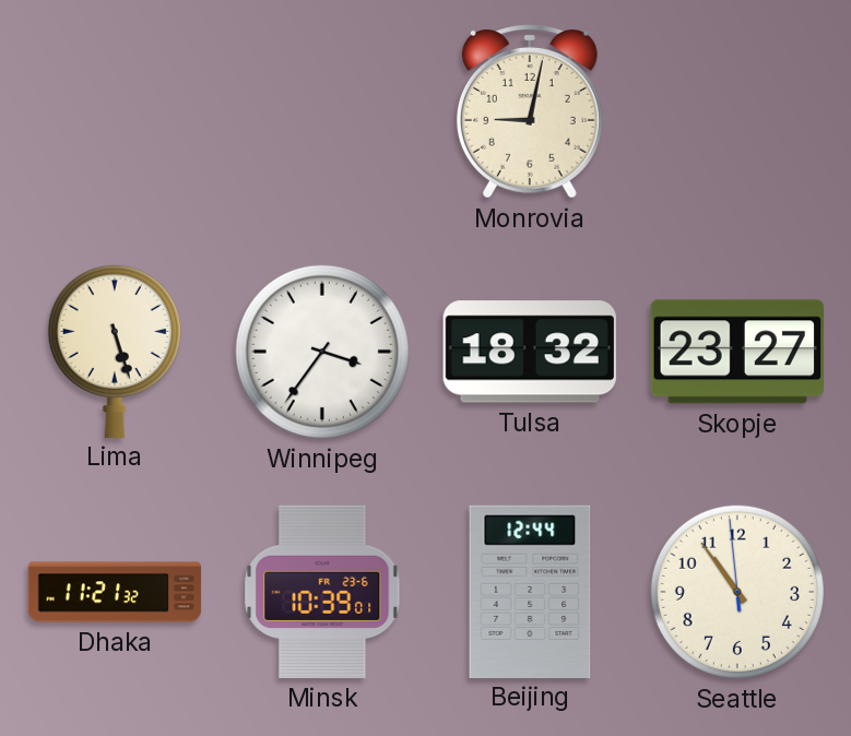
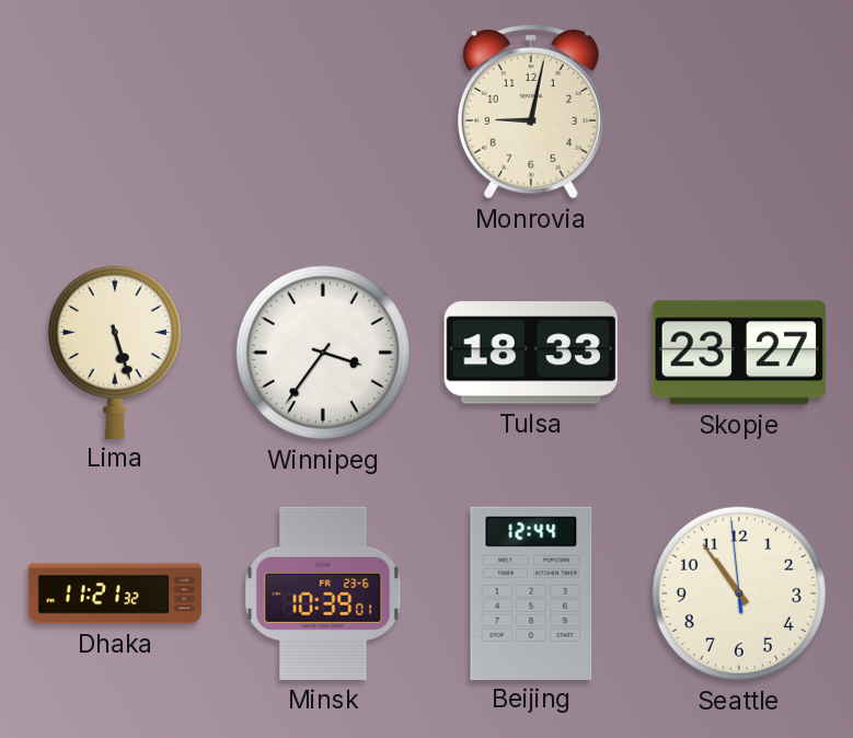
Tulsa: 18:32 -> 18:33 (531, 353)
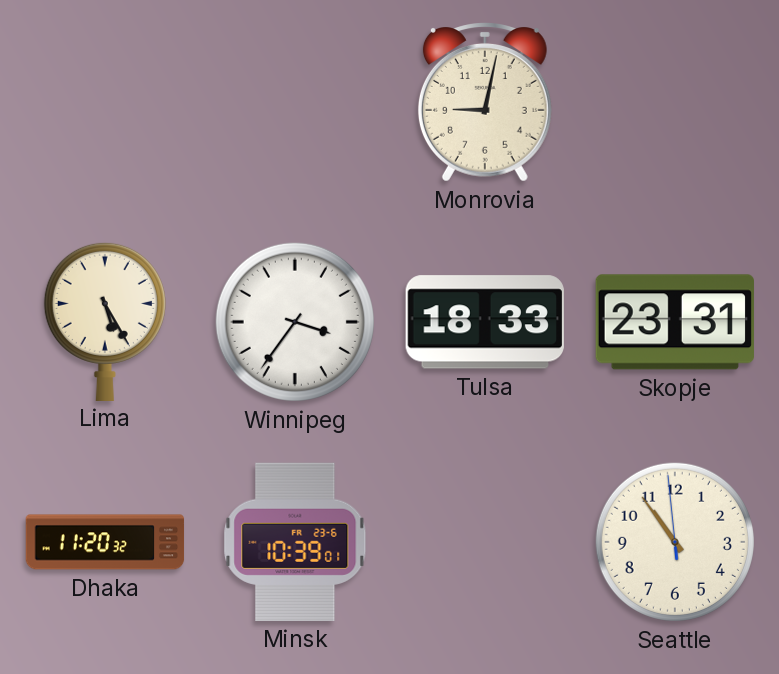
Lima: 5:27 -> 5:25 (105, 321)
Skopje: 23:27 -> 23:31 (675, 322)
Dhaka: 11:21 -> 11:20 (105, 542)
Beijing: 12:44 -> none (531, 592)
